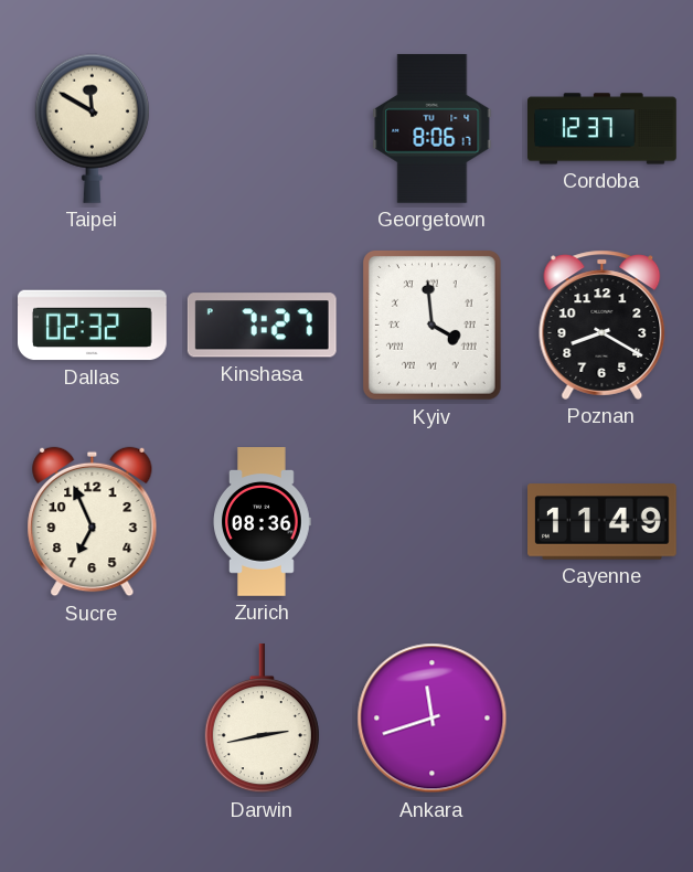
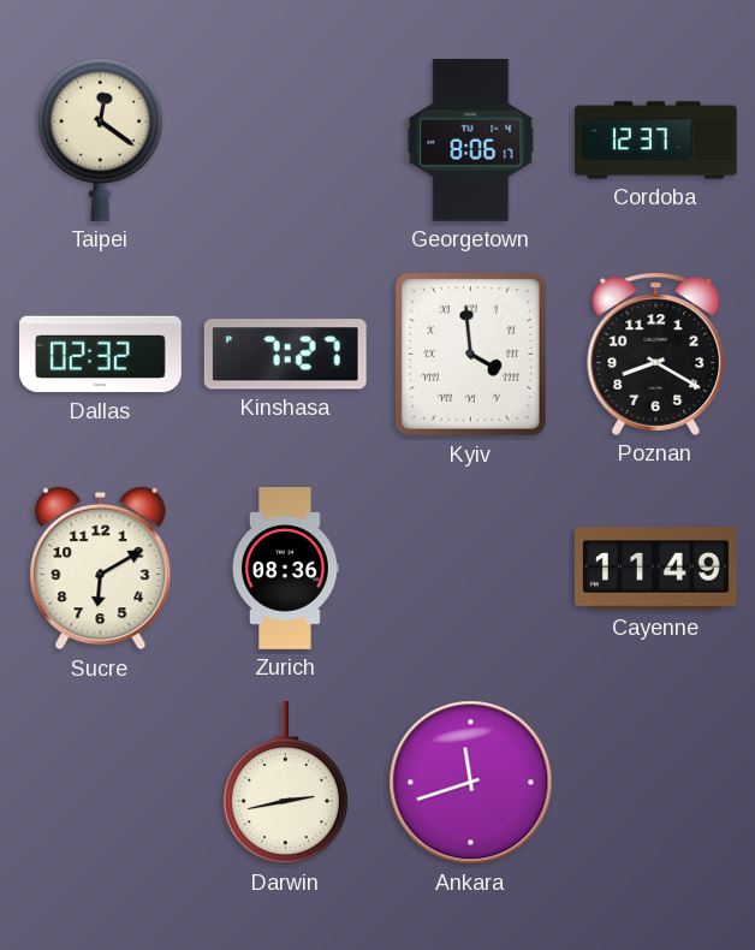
Taipei: 11:50 -> 12:21 (100, 139)
Sucre: 6:56 -> 6:10 (101, 569)
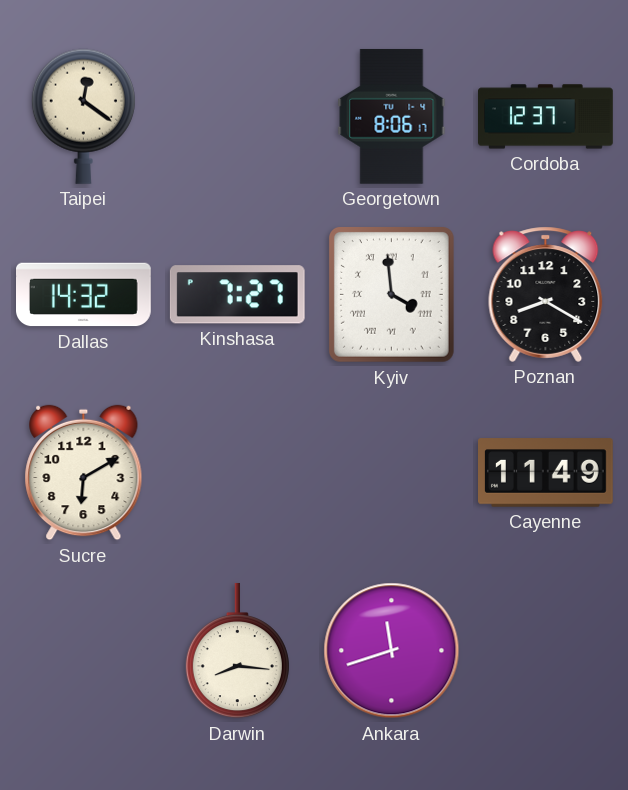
Dallas: 02:32 -> 14:32 (84, 295)
Zurich: 08:36 -> none (285, 569)
Darwin: 2:43 -> 8:16 (237, 651)
